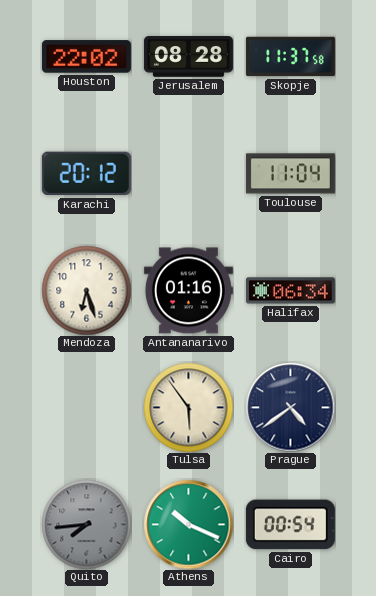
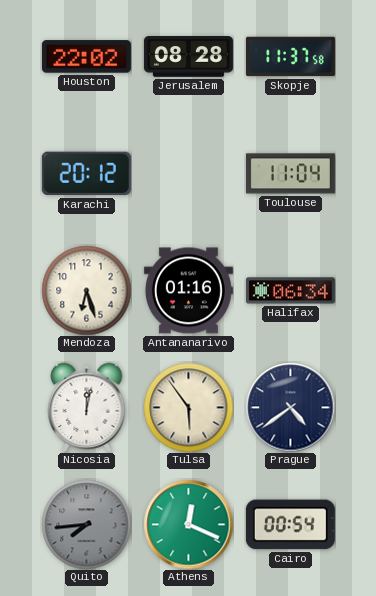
Nicosia: none -> 12:02 (87, 407)
Athens: 10:19 -> 12:19 (188, 524)
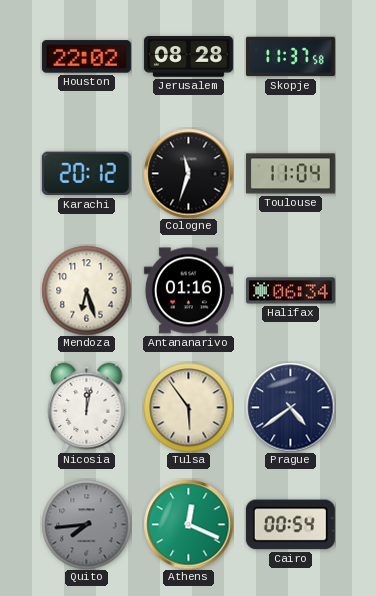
Cologne: none -> 11:33 (188, 173)
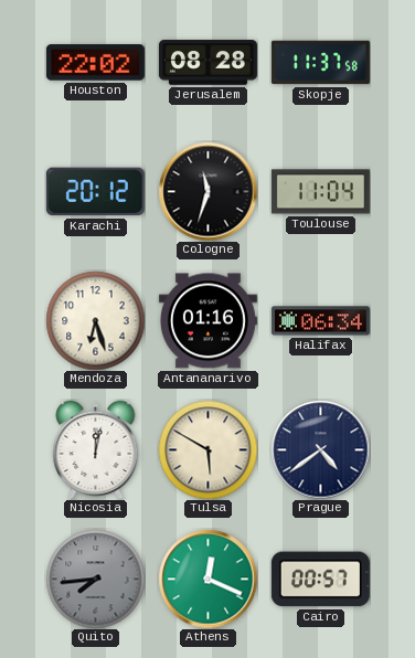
Tulsa: 5:54 -> 5:50 (208, 449)
Cairo: 00:54 -> 00:57 (320, 580)
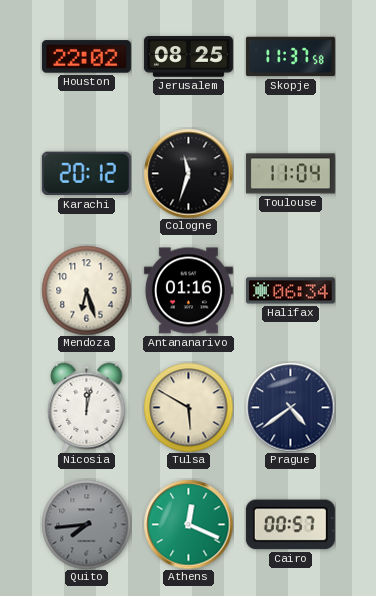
Jerusalem: 08:28 -> 08:25 (188, 57)
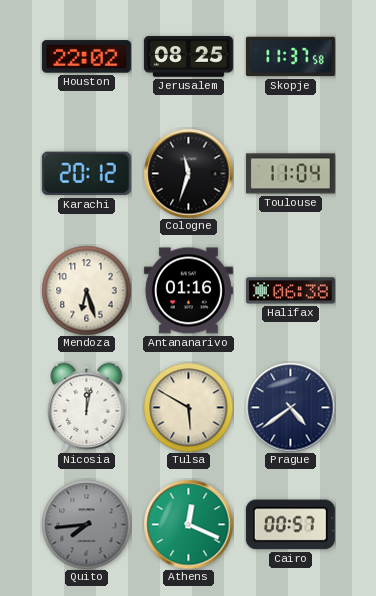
Halifax: 06:34 -> 06:38 (290, 291)
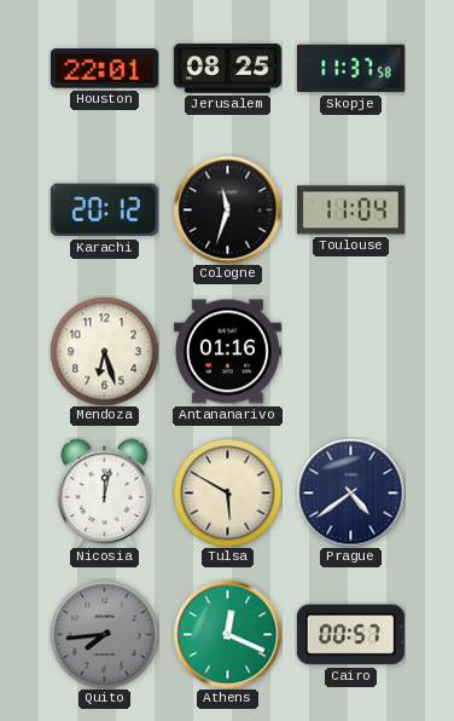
Houston: 22:02 -> 22:01 (104, 69)
Halifax: 06:38 -> none (290, 291)
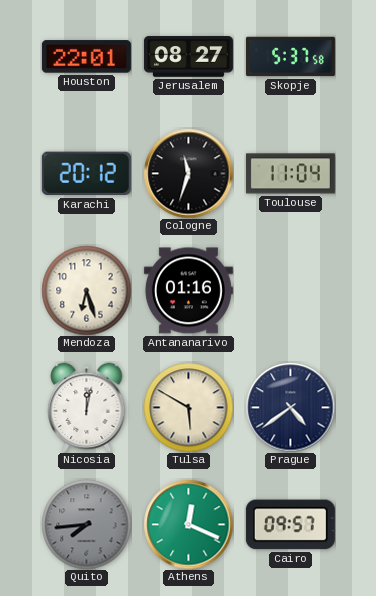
Jerusalem: 08:25 -> 08:27 (188, 57)
Skopje: 11:37 -> 5:37 (290, 57)
Cairo: 00:57 -> 09:57 (290, 525)
